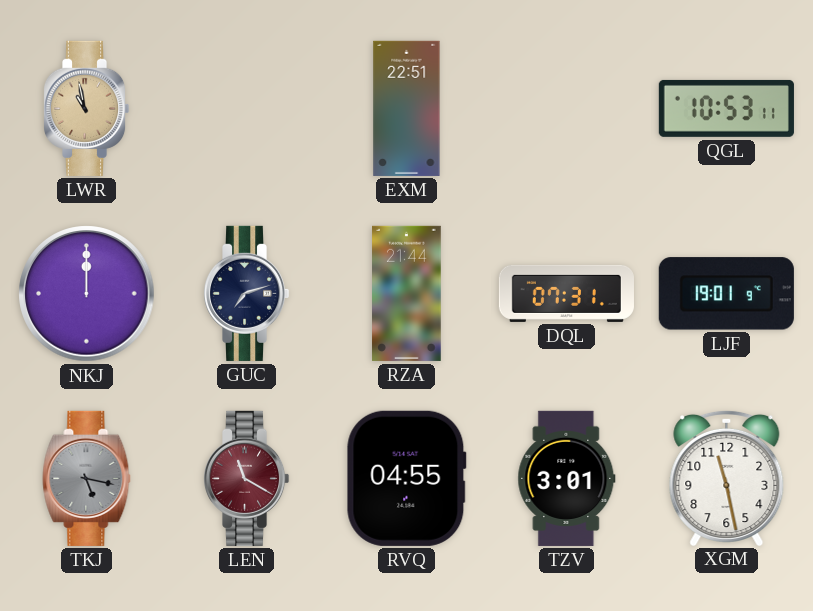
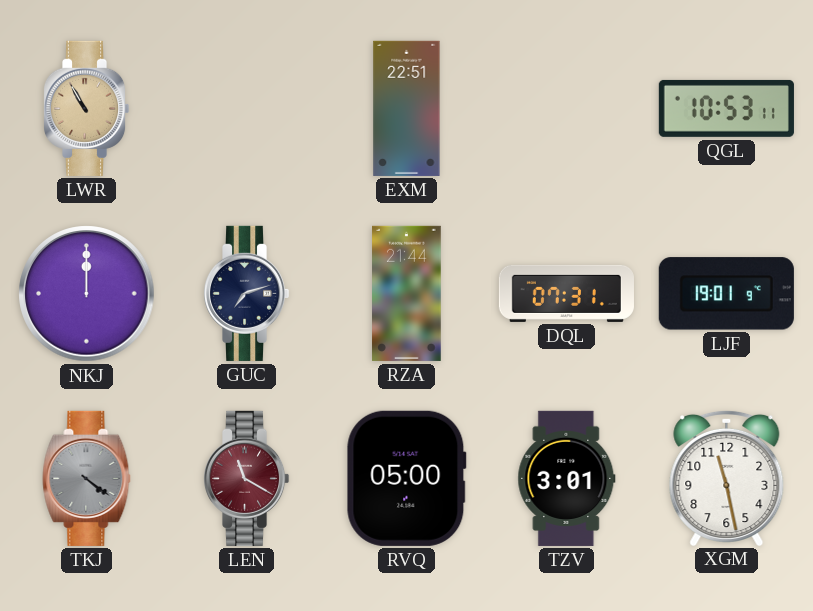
LWR: 10:58 -> 10:55 (86, 108)
TKJ: 5:17 -> 4:21 (87, 478)
RVQ: 04:55 -> 05:00 (406, 478)
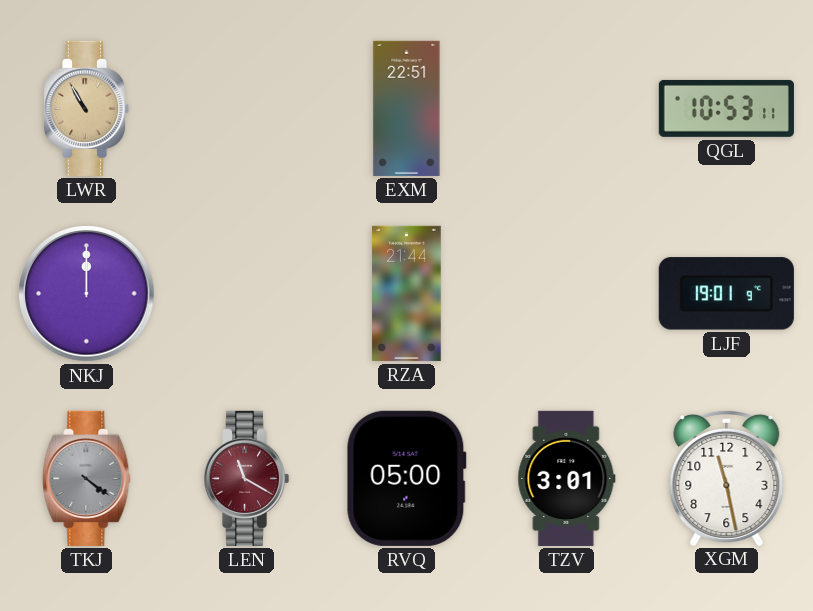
GUC: 7:12 -> none (246, 293)
DQL: 07:31 -> none (566, 293)
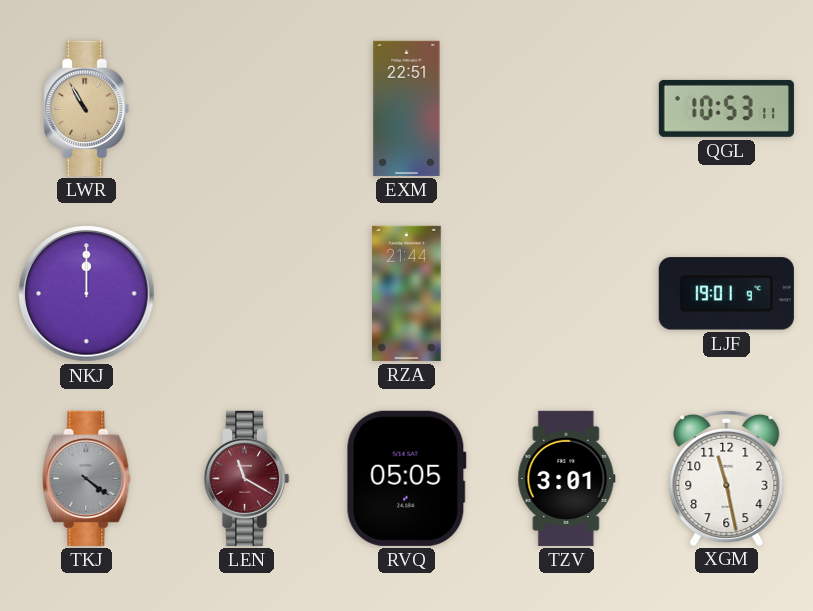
RVQ: 05:00 -> 05:05 (406, 478)
